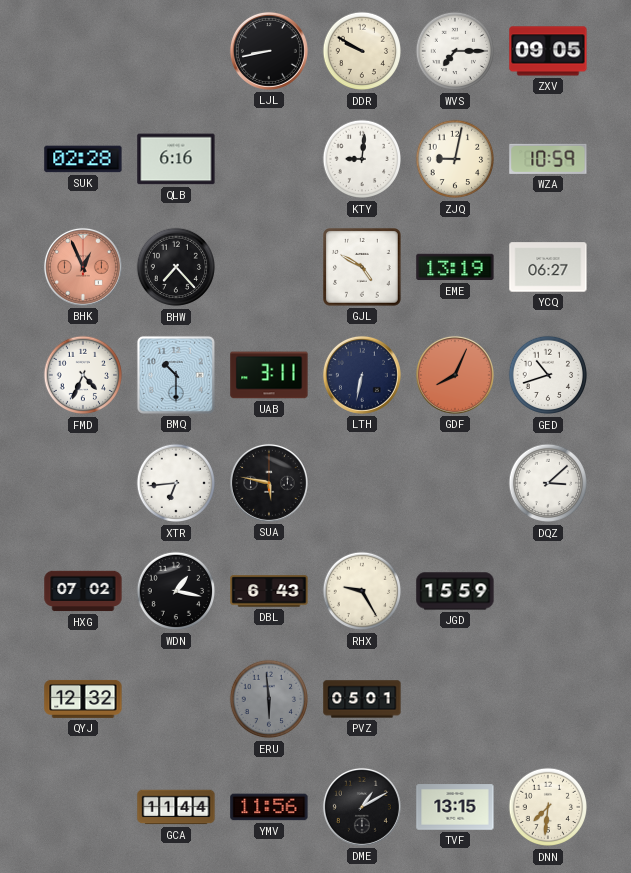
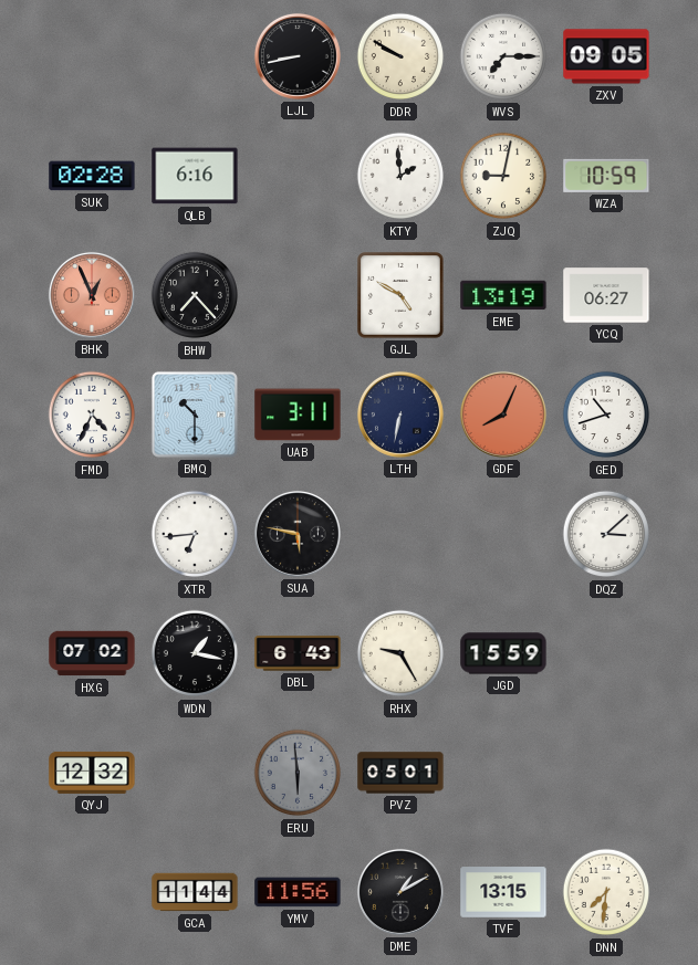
KTY: 9:01 -> 1:59 (400, 176)
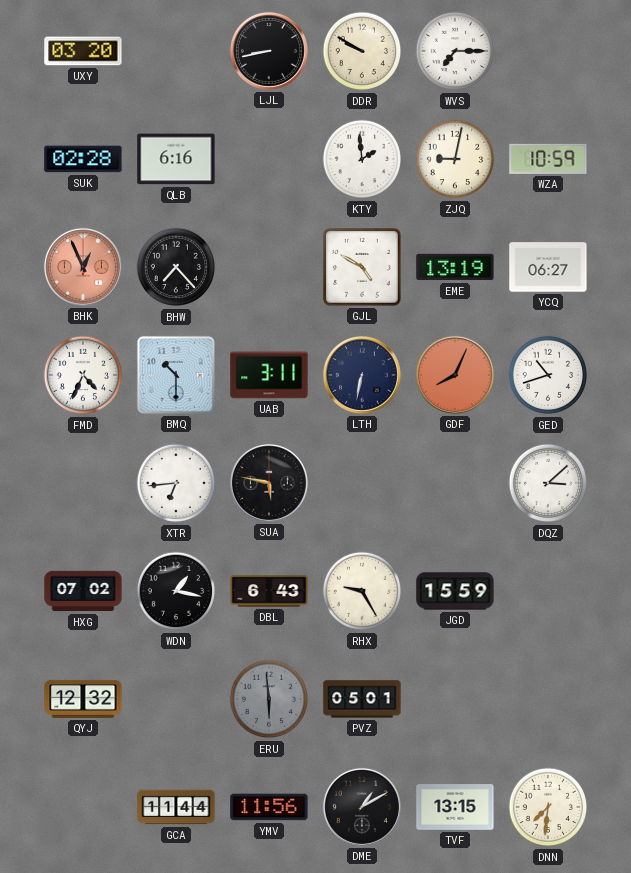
UXY: none -> 03:20 (83, 51)
ZXV: 09:05 -> none (606, 56)
